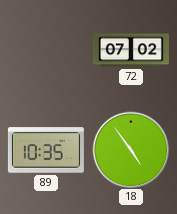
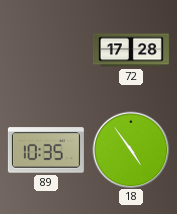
72: 07:02 -> 17:28 (131, 50)
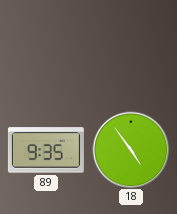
72: 17:28 -> none (131, 50)
89: 10:35 -> 9:35 (46, 150)
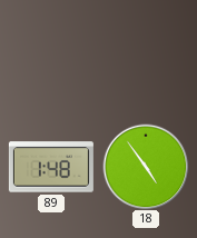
89: 9:35 -> 1:48 (51, 167)
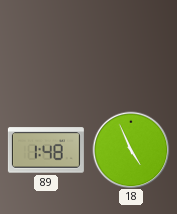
18: 4:54 -> 4:56 (131, 150)
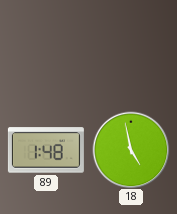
18: 4:56 -> 4:58 (131, 150)
